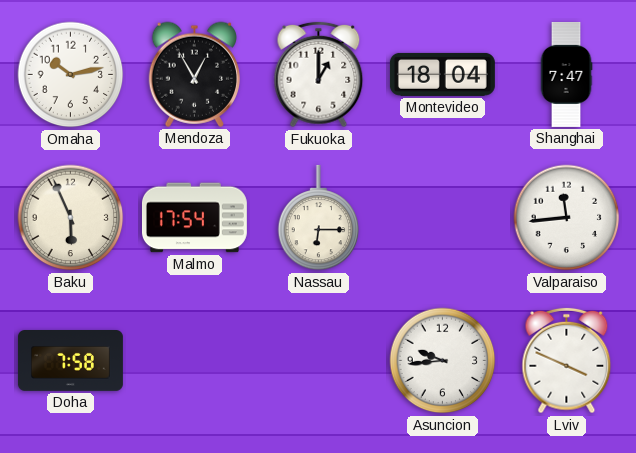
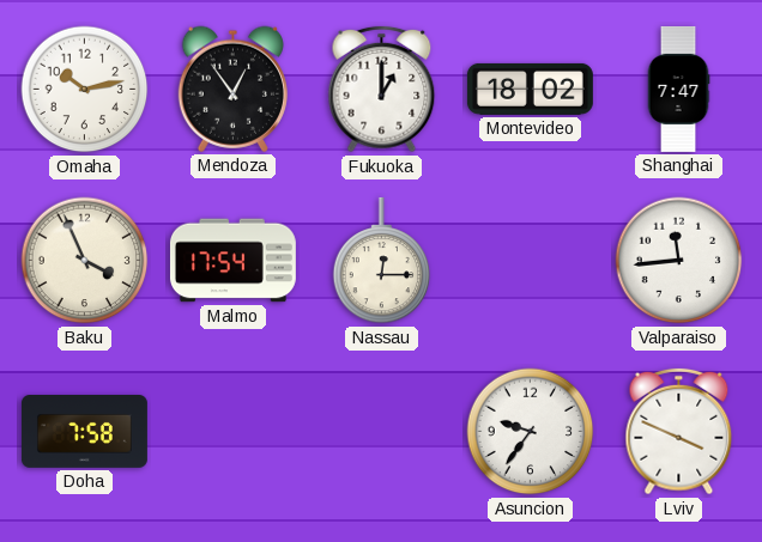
Mendoza: 12:55 -> 12:54 (232, 89)
Montevideo: 18:04 -> 18:02 (530, 89)
Baku: 5:56 -> 3:56 (85, 261)
Nassau: 6:15 -> 12:15 (382, 261)
Asuncion: 9:44 -> 9:36 (531, 432)
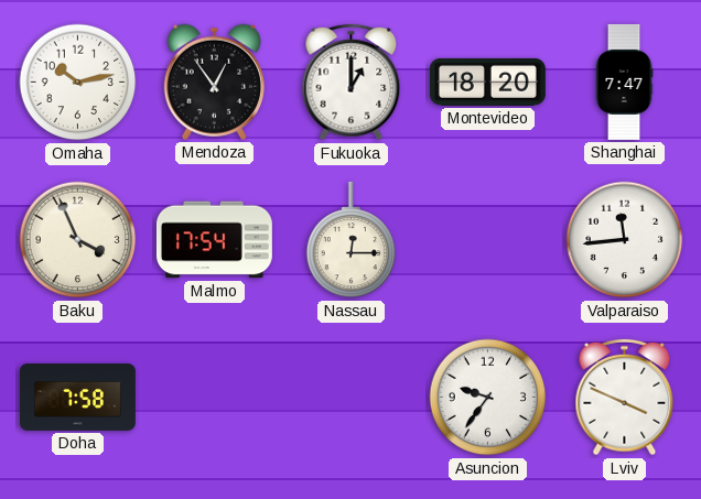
Montevideo: 18:02 -> 18:20 (487, 82)
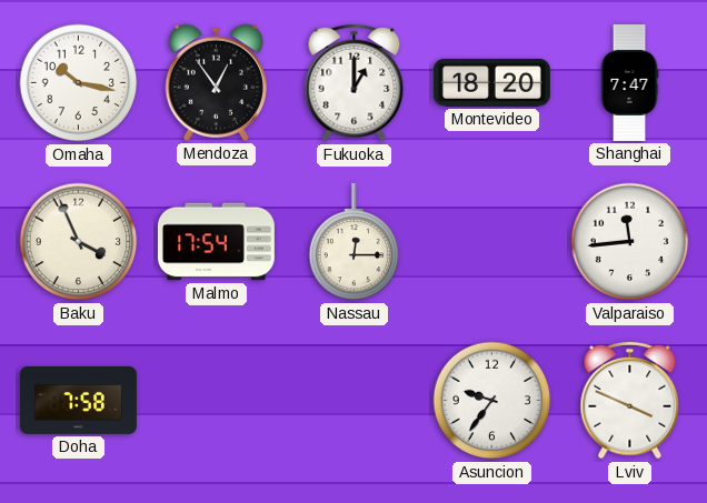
Omaha: 10:13 -> 10:17 (79, 83)
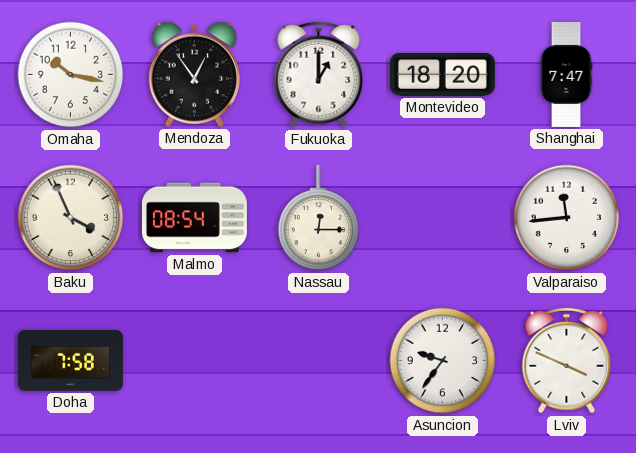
Malmo: 17:54 -> 08:54 (194, 218)
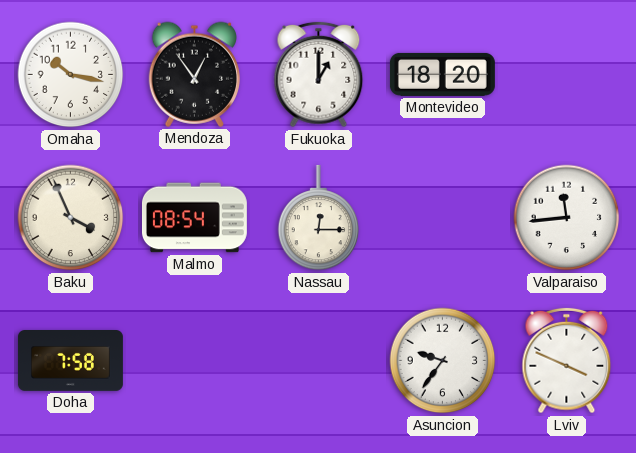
Shanghai: 7:47 -> none (566, 74)
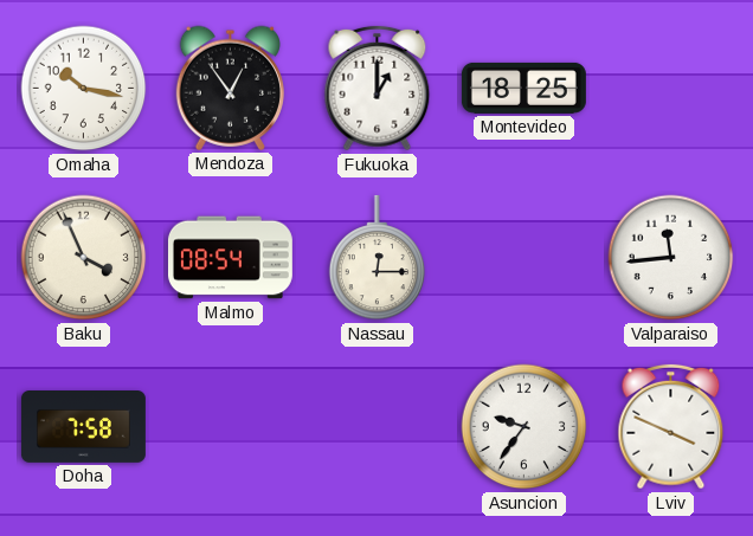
Montevideo: 18:20 -> 18:25 (523, 88)
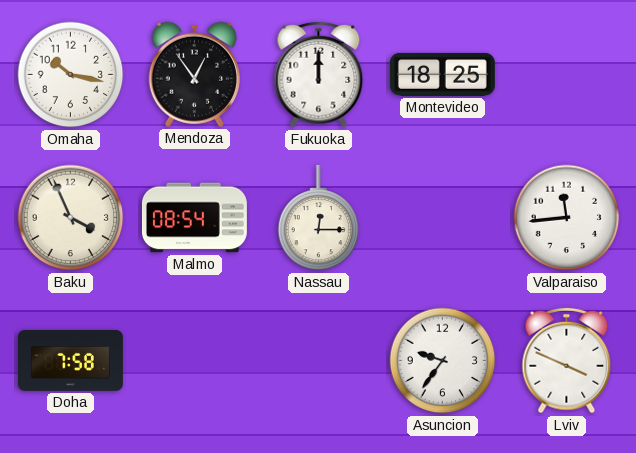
Fukuoka: 1:00 -> 12:00 (319, 75)
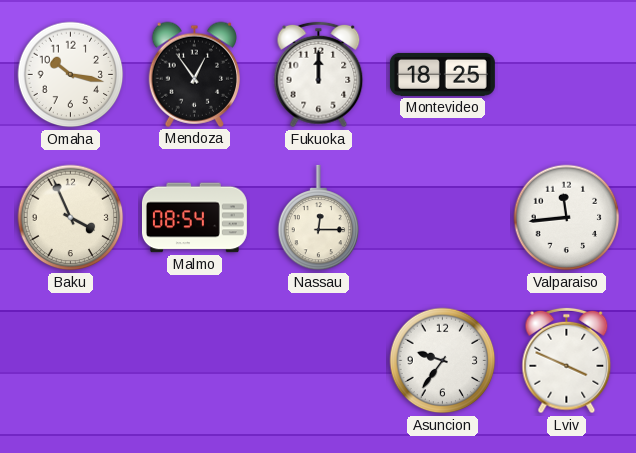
Doha: 7:58 -> none (70, 361)
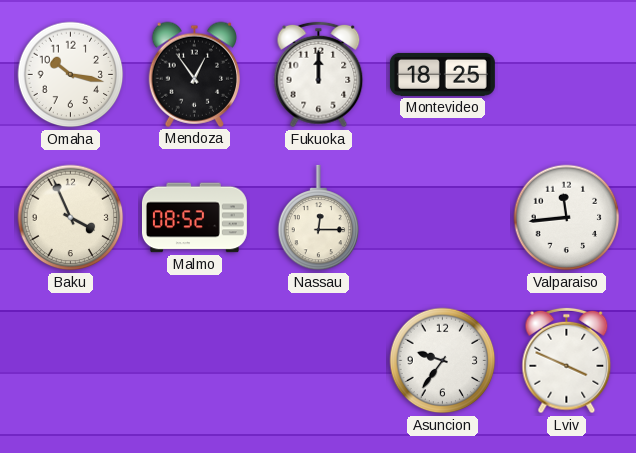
Malmo: 08:54 -> 08:52 (194, 218)
